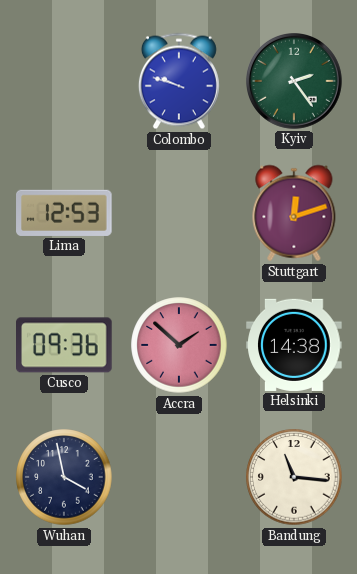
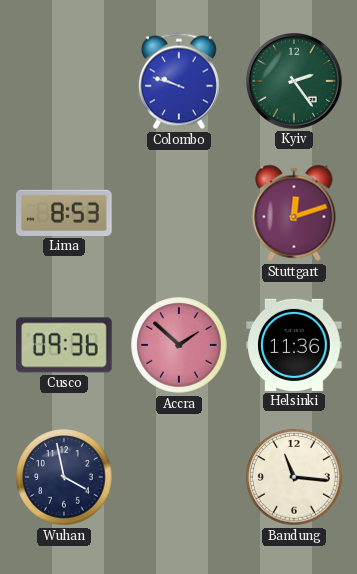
Lima: 12:53 -> 8:53 (64, 213)
Helsinki: 14:38 -> 11:36 (294, 345)
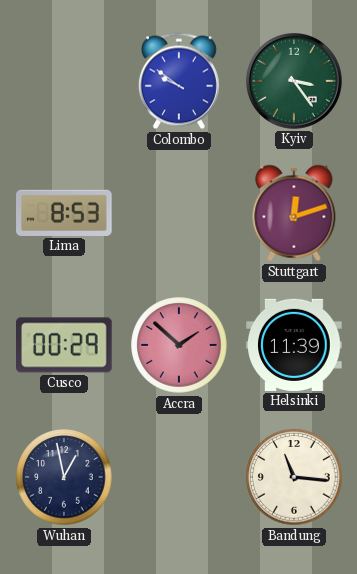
Colombo: 9:48 -> 9:51 (179, 81)
Kyiv: 2:24 -> 3:24 (295, 82)
Cusco: 09:36 -> 00:29 (65, 345)
Helsinki: 11:36 -> 11:39 (294, 345)
Wuhan: 3:58 -> 12:58 (64, 477)
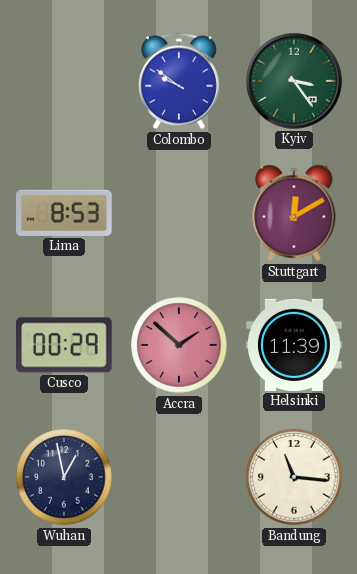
Stuttgart: 12:12 -> 12:10 (294, 213)
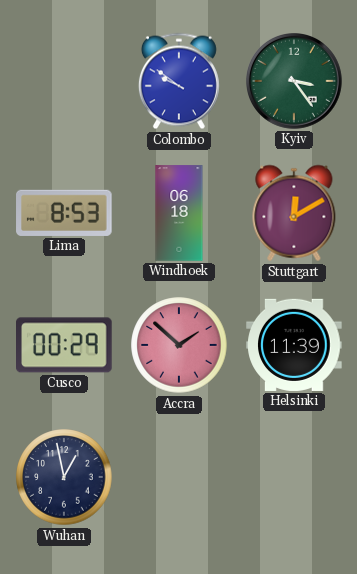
Windhoek: none -> 06:18 (179, 213)
Bandung: 11:16 -> none (294, 477)
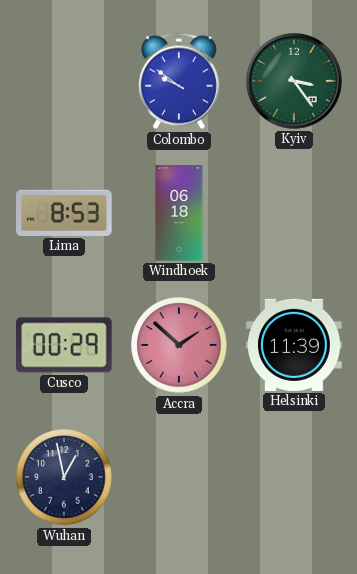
Stuttgart: 12:10 -> none (294, 213)
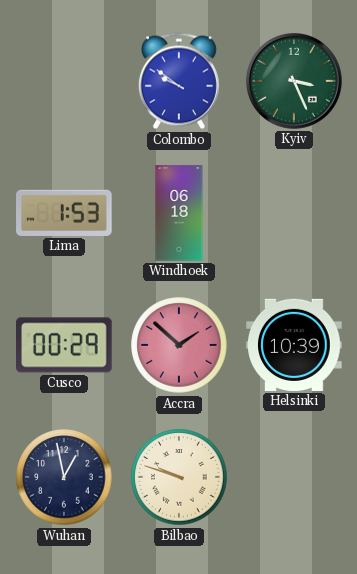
Kyiv: 3:24 -> 3:26 (295, 82)
Lima: 8:53 -> 1:53 (64, 213)
Helsinki: 11:39 -> 10:39 (294, 345)
Bilbao: none -> 9:48 (179, 477)
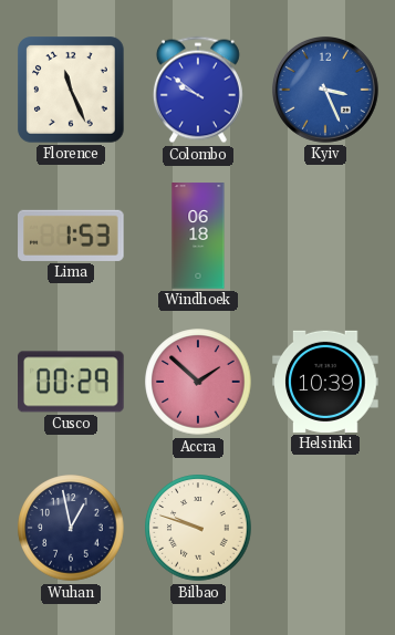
Florence: none -> 11:26 (71, 90)
Kyiv dial: green -> blue (326, 91)
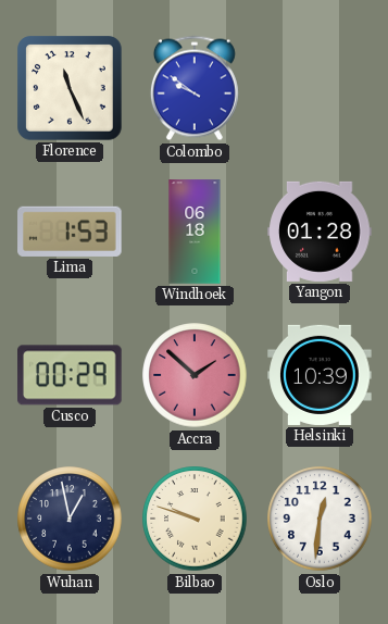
Kyiv: 3:26 -> none (326, 91)
Yangon: none -> 01:28 (320, 232)
Oslo: none -> 12:31 (320, 519)
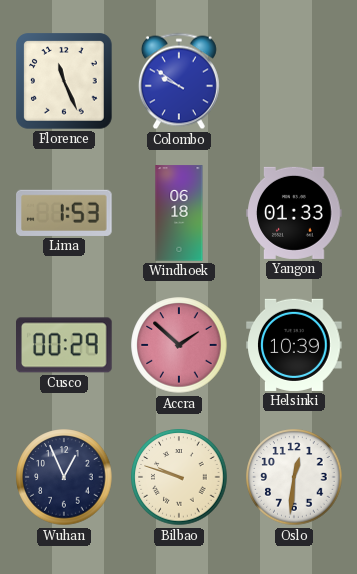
Yangon: 01:28 -> 01:33 (294, 213)
Wuhan: 12:58 -> 12:56 (64, 477)
